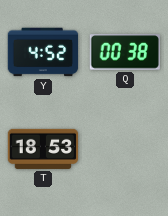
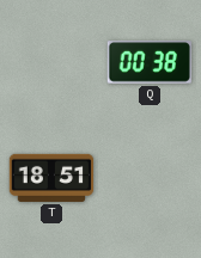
Y: 4:52 -> none (43, 52)
T: 18:53 -> 18:51 (51, 178)
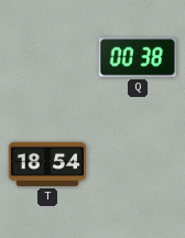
T: 18:51 -> 18:54 (47, 164)
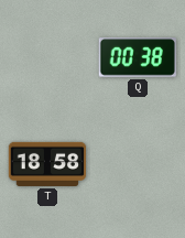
T: 18:54 -> 18:58 (47, 164)
